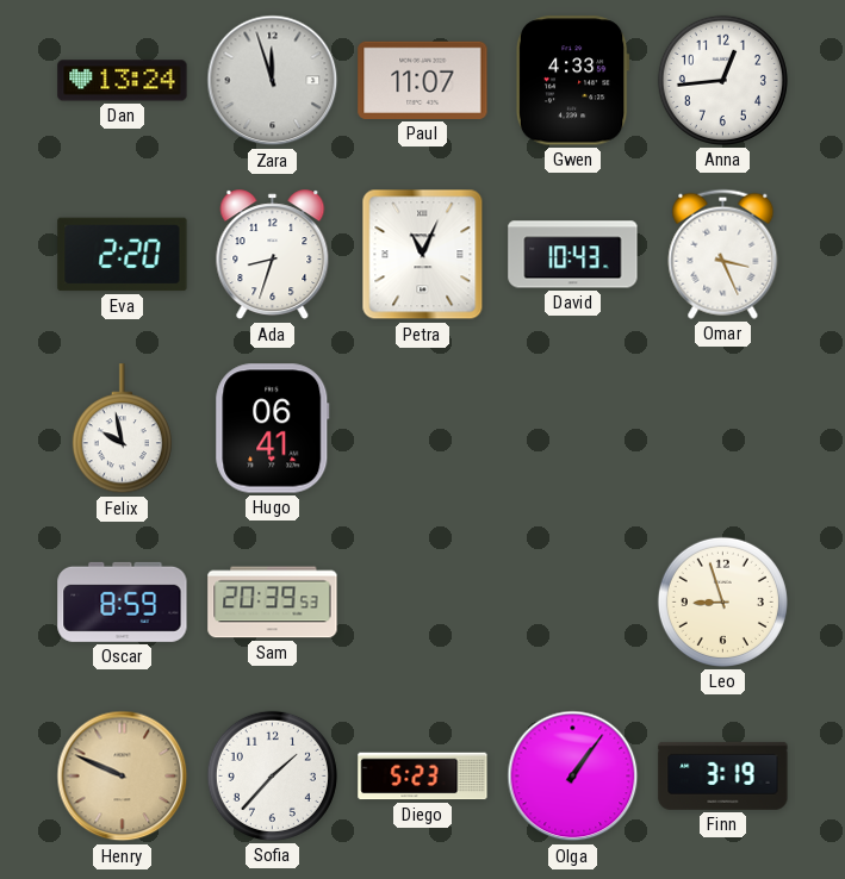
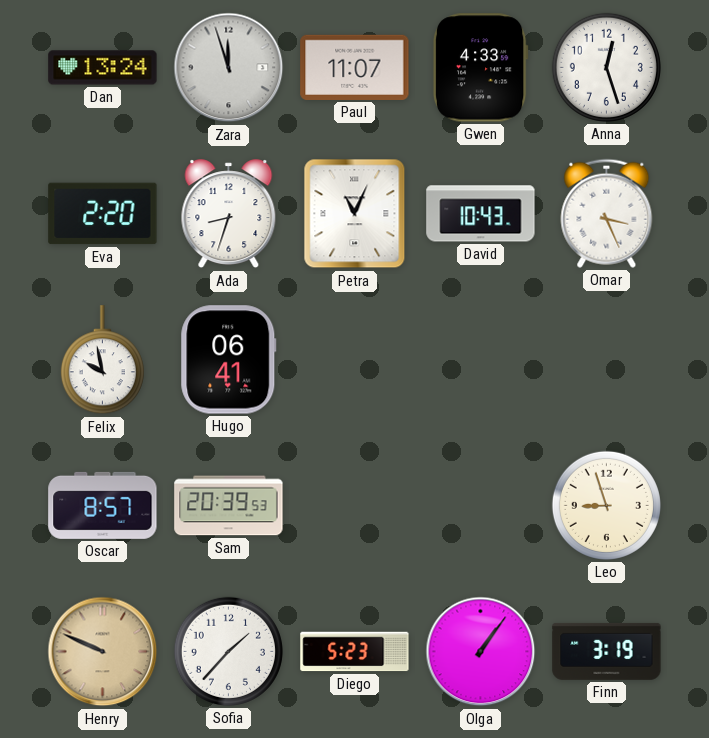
Anna: 12:44 -> 12:27 (606, 67)
Oscar: 8:59 -> 8:57 (103, 505)
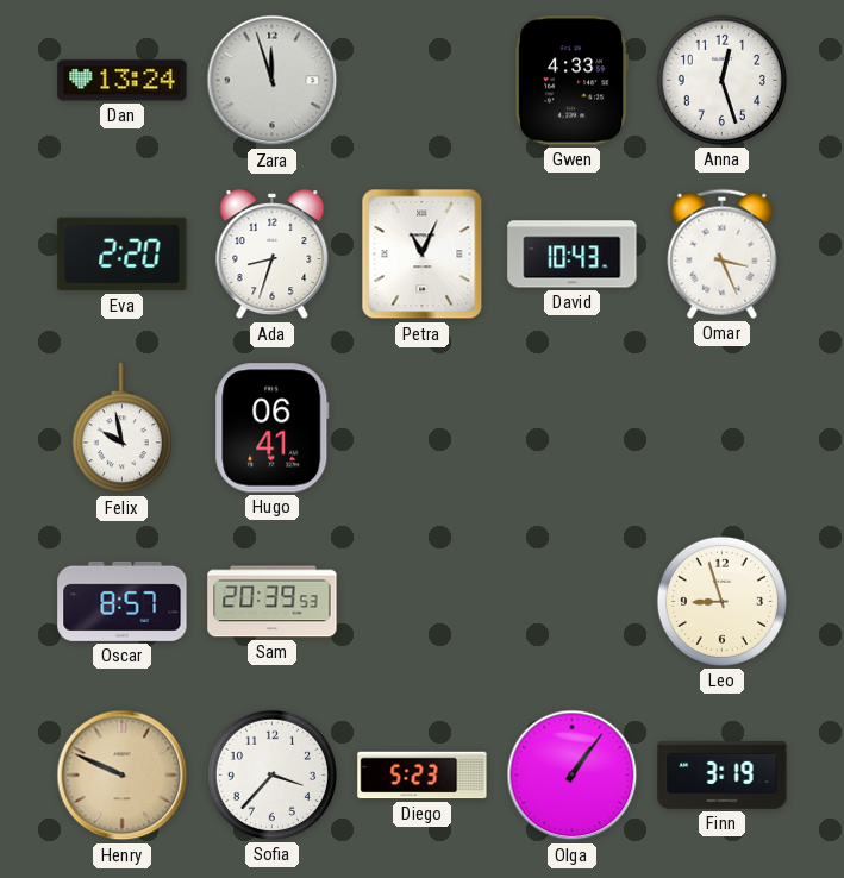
Paul: 11:07 -> none (355, 67)
Sofia: 1:37 -> 3:37 (271, 774)
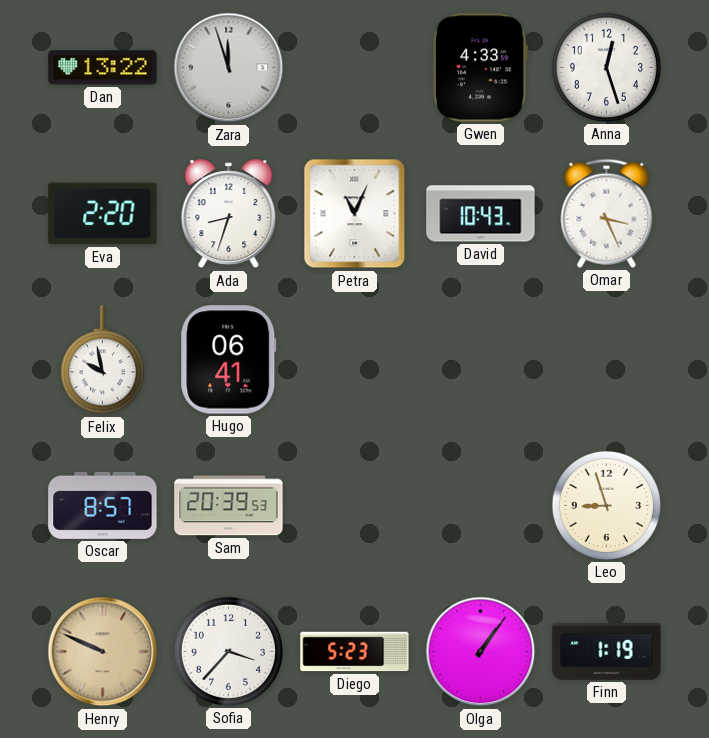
Dan: 13:24 -> 13:22 (103, 68)
Finn: 3:19 -> 1:19 (607, 651)
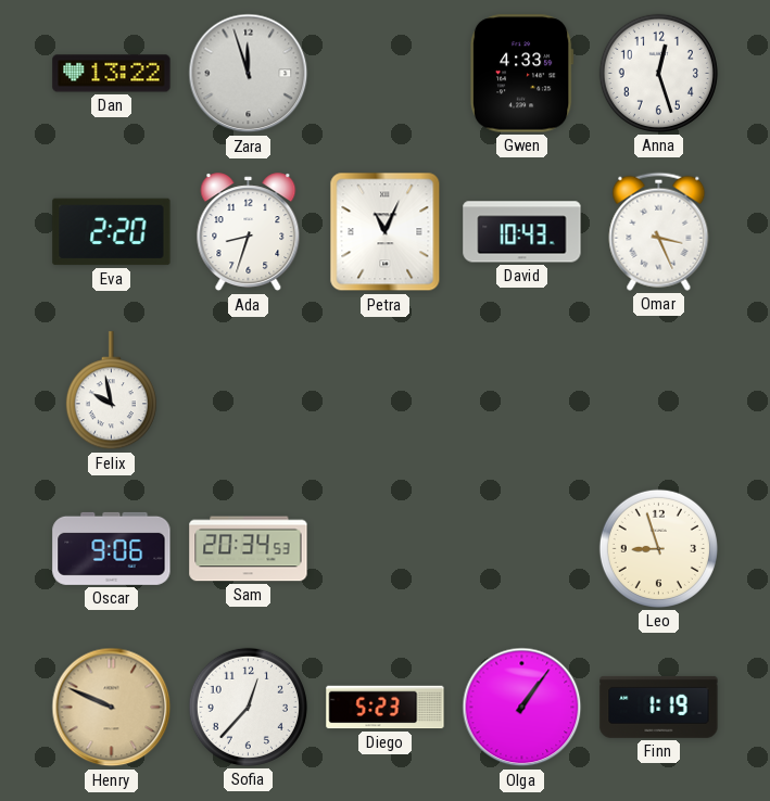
Hugo: 06:41 -> none (229, 360)
Oscar: 8:57 -> 9:06 (112, 548)
Sam: 20:39 -> 20:34 (249, 549)
Sofia: 3:37 -> 12:37 (248, 707)
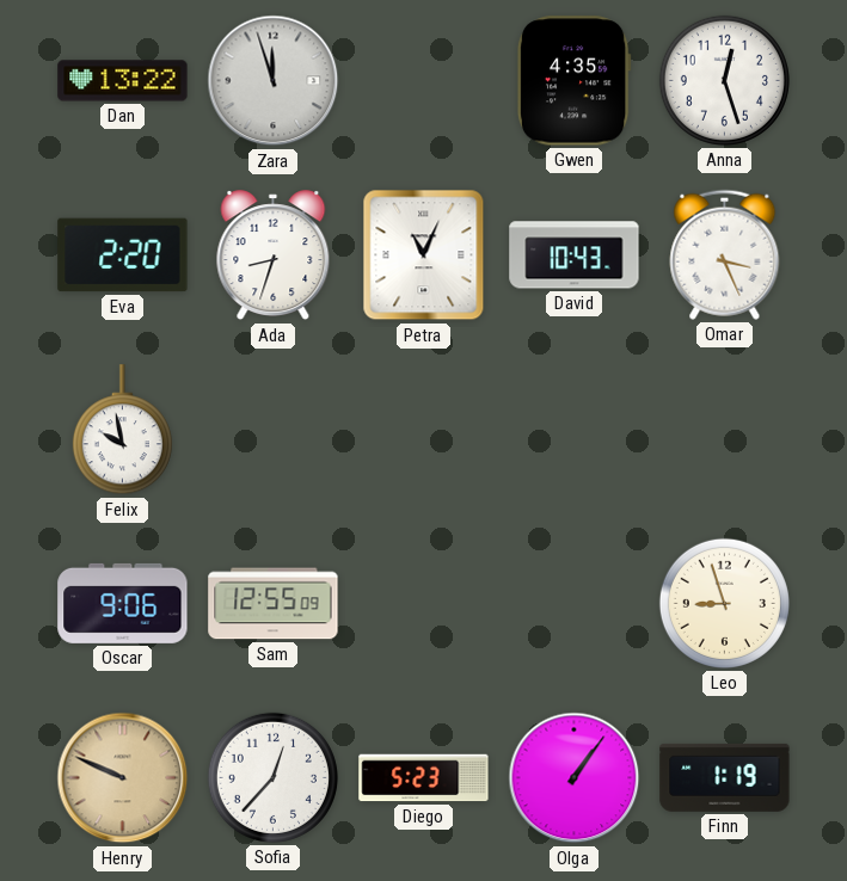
Gwen: 4:33 -> 4:35 (573, 81)
Sam: 20:34 -> 12:55 (274, 604)
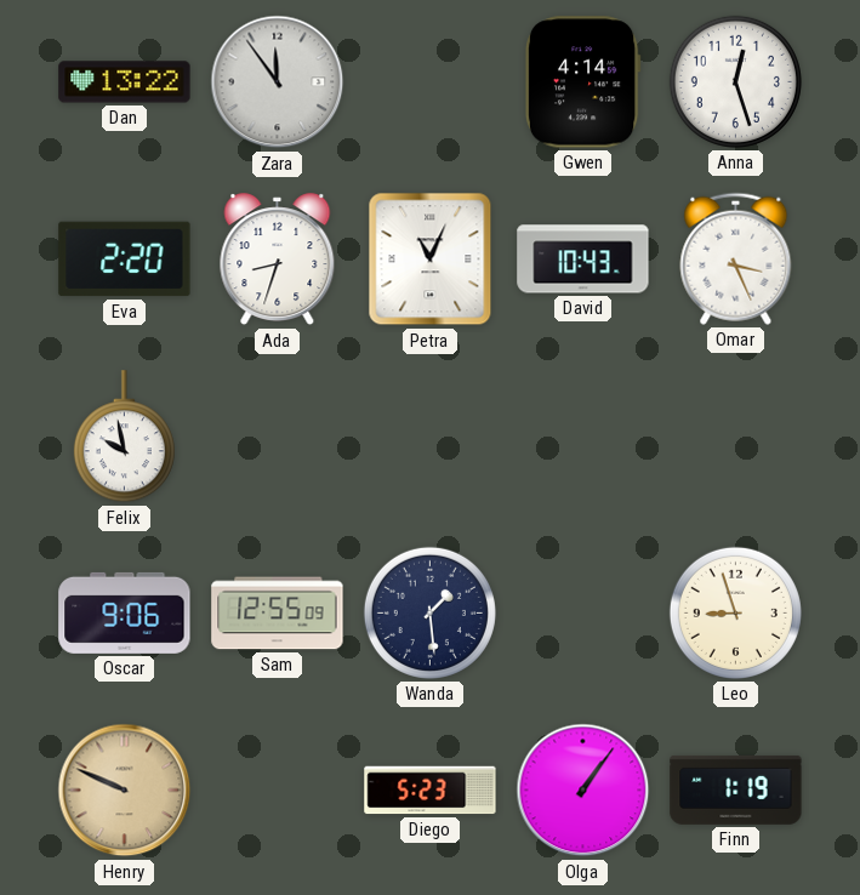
Zara: 11:57 -> 11:54 (278, 82)
Gwen: 4:35 -> 4:14 (582, 82)
Wanda: none -> 1:29 (429, 612)
Sofia: 12:37 -> none (272, 777)
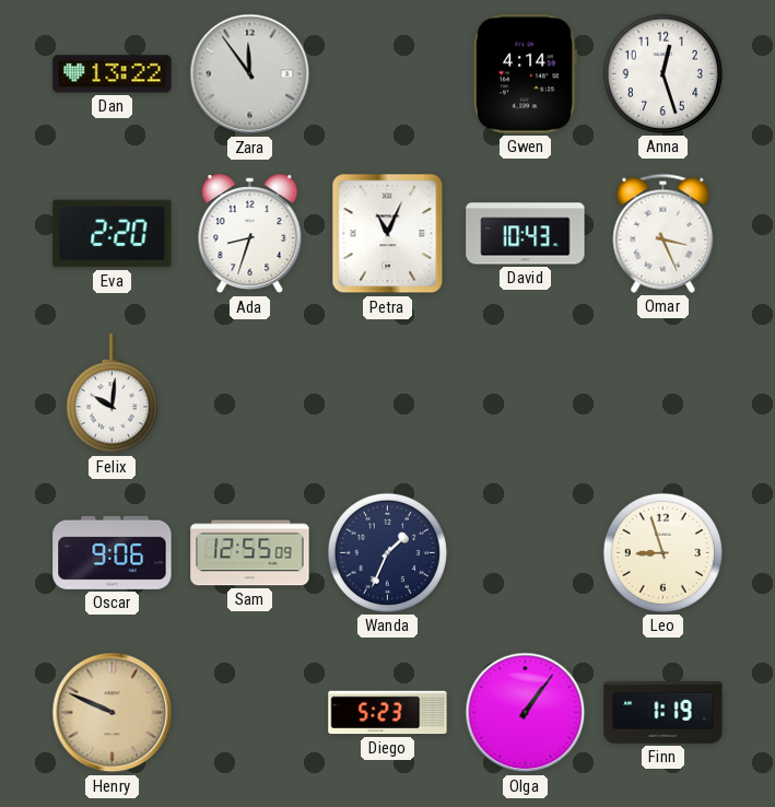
Felix: 9:58 -> 10:01 (111, 394)
Wanda: 1:29 -> 1:34 (387, 552)
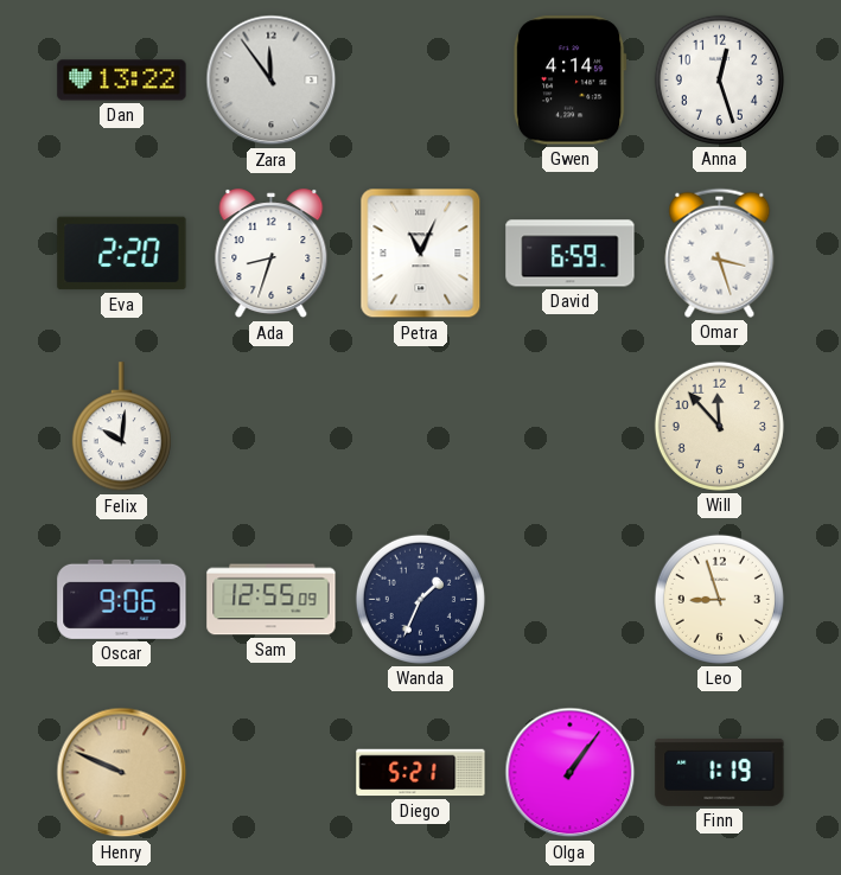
David: 10:43 -> 6:59 (571, 254)
Omar: 3:26 -> 3:27 (720, 253)
Will: none -> 11:53 (719, 426)
Diego: 5:23 -> 5:21 (421, 773)
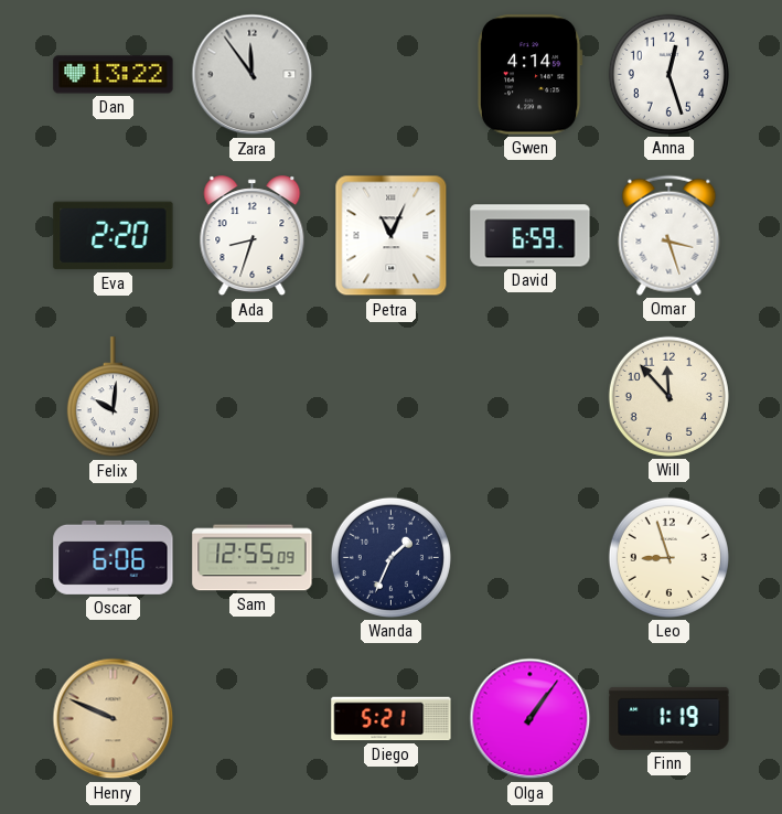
Oscar: 9:06 -> 6:06 (114, 557)
